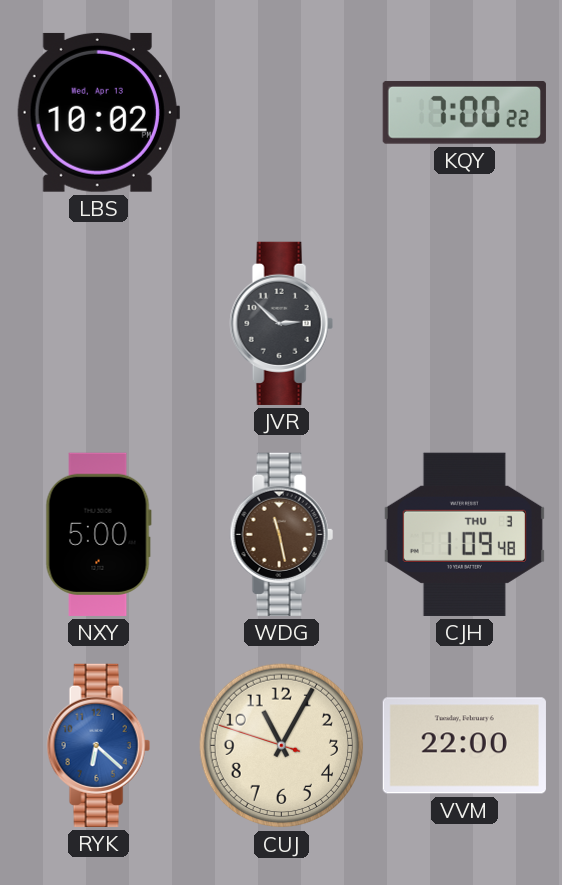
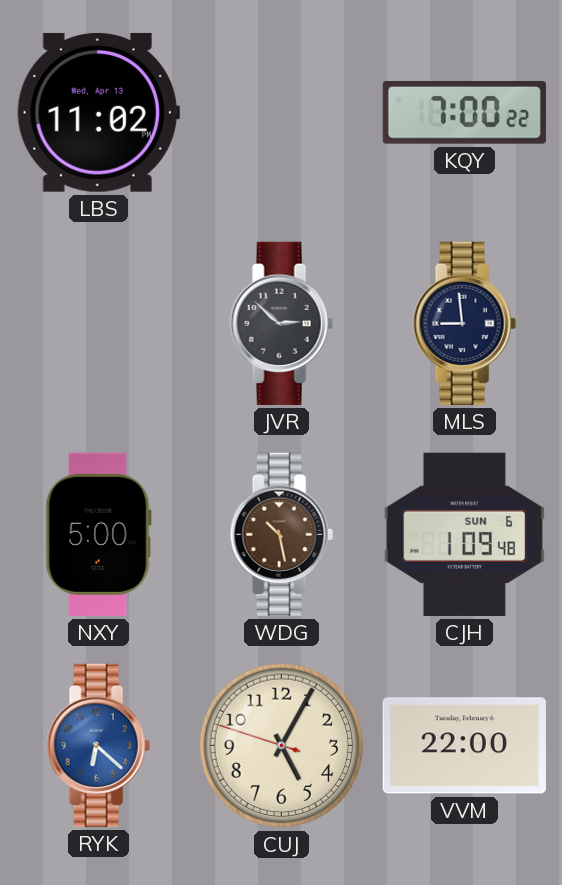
LBS: 10:02 -> 11:02 (98, 112)
MLS: none -> 8:59 (464, 323)
WDG: 11:28 -> 10:28 (281, 534)
CJH date: THU 3 -> SUN 6 (464, 534)
CUJ: 11:04 -> 5:04 (282, 746)
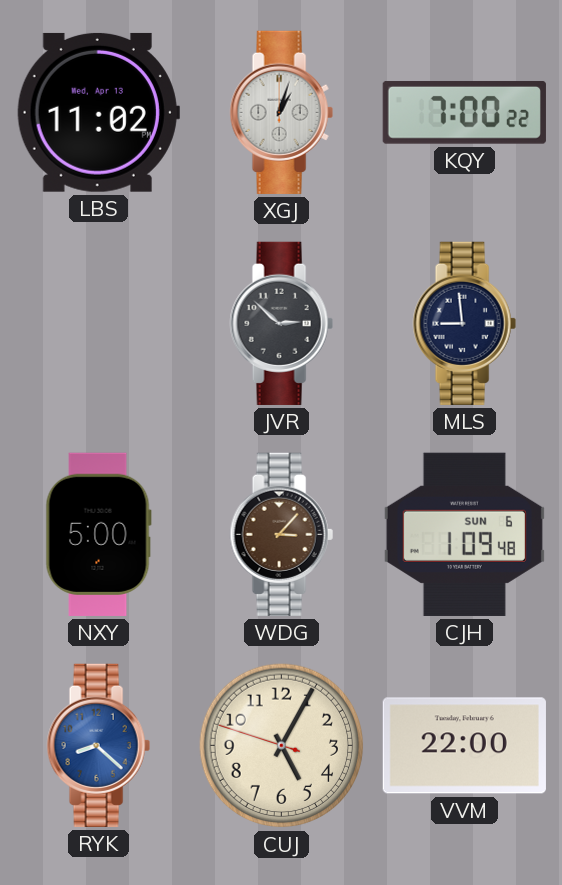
XGJ: none -> 1:03 (281, 112)
WDG: 10:28 -> 3:07 (281, 534)
RYK: 6:22 -> 8:22 (98, 745)
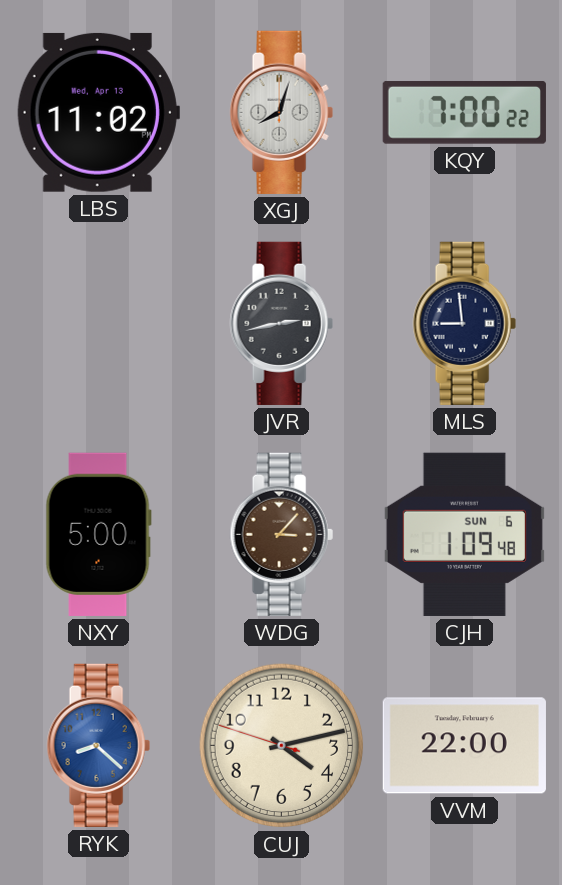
XGJ: 1:03 -> 8:03 (281, 112)
JVR: 2:52 -> 2:43 (281, 323)
CUJ: 5:04 -> 4:12 (282, 746)
